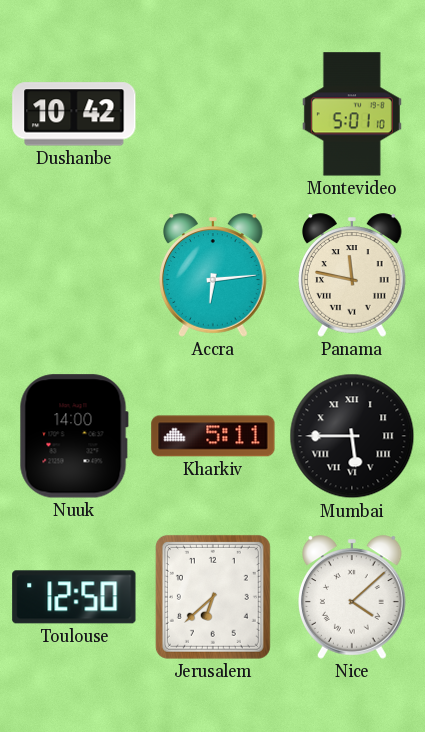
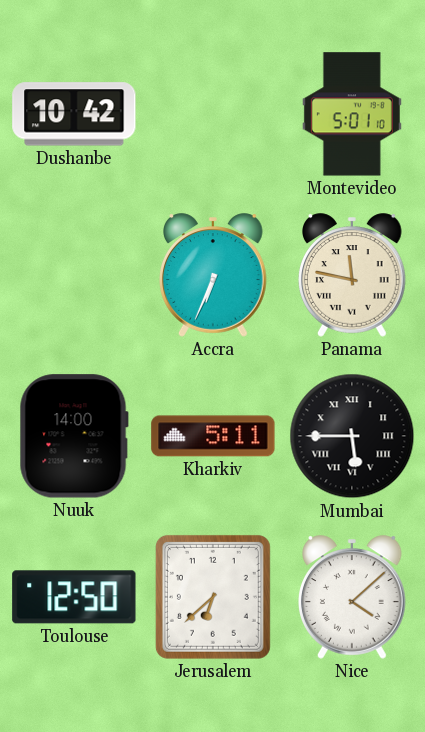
Accra: 6:14 -> 6:34 (214, 275)
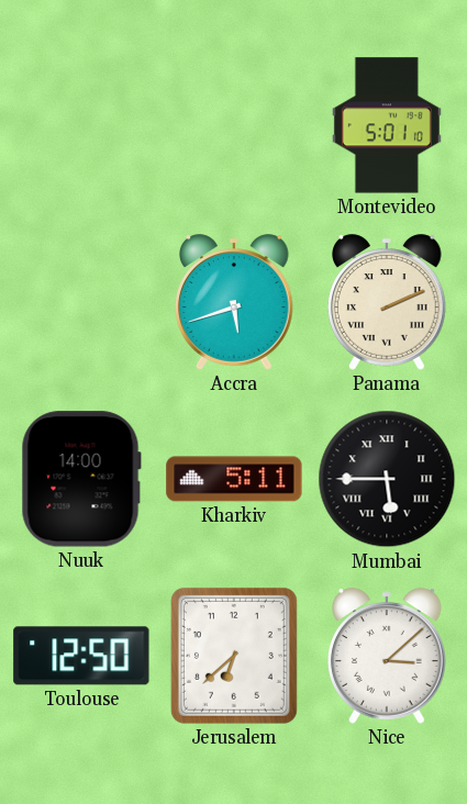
Dushanbe: 10:42 -> none (74, 114)
Accra: 6:34 -> 5:42 (235, 302)
Panama: 11:47 -> 2:11 (388, 302)
Nice: 4:08 -> 3:08 (388, 656)
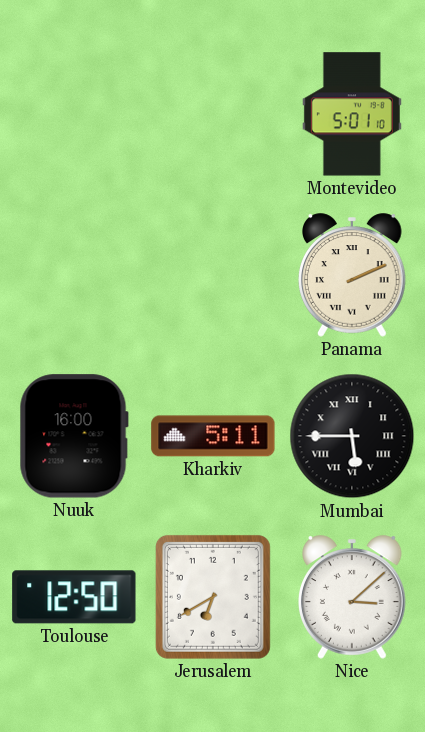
Accra: 5:42 -> none (235, 302)
Nuuk: 14:00 -> 16:00 (74, 436)
Jerusalem: 6:38 -> 6:40 (213, 597)
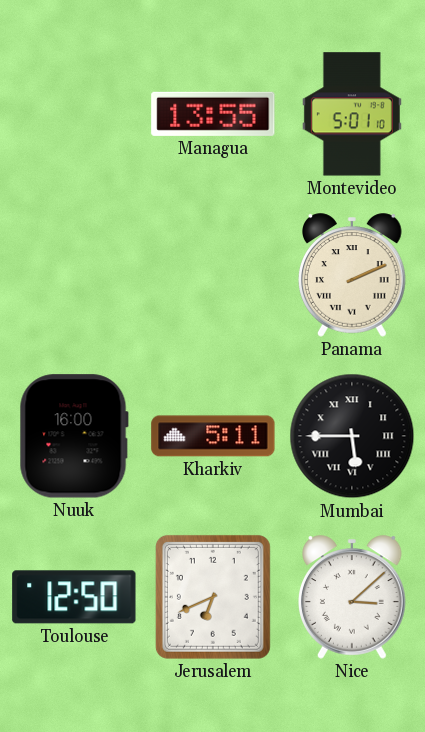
Managua: none -> 13:55 (213, 114)
Jerusalem: 6:40 -> 6:41 (213, 597)
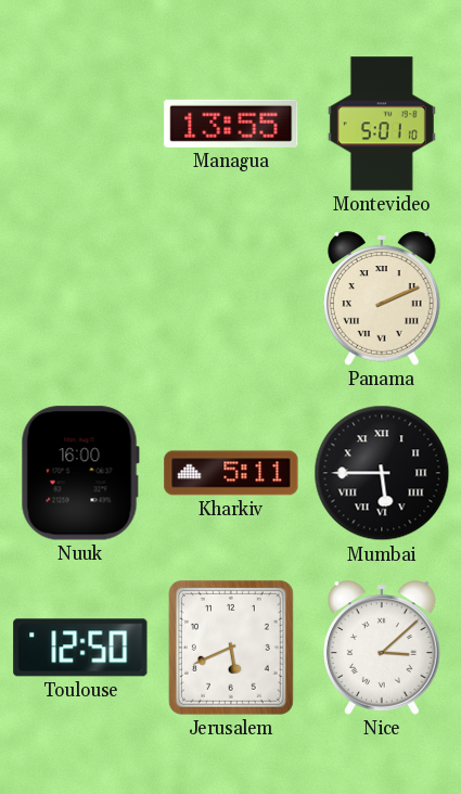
Jerusalem: 6:41 -> 5:41 (231, 648)
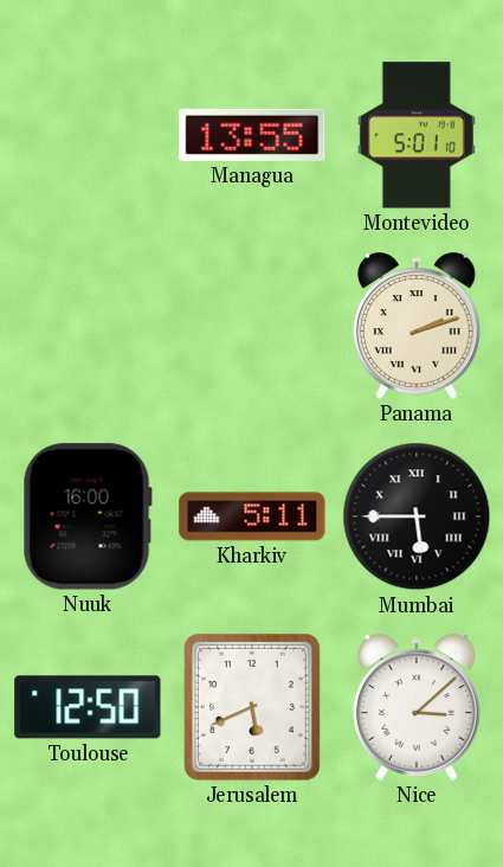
Panama: 2:11 -> 2:12 (418, 326)
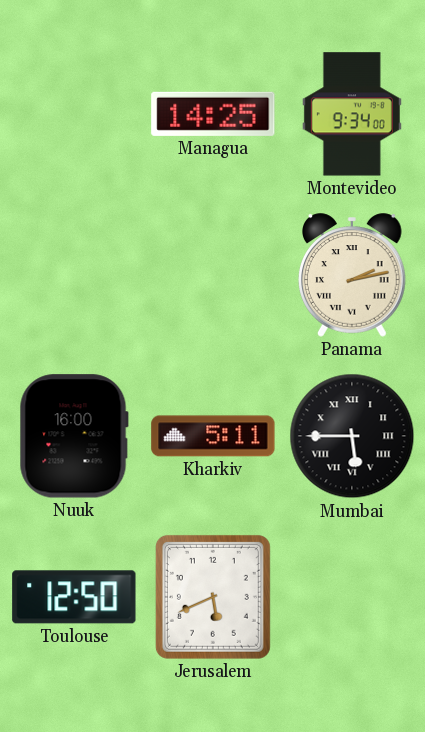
Managua: 13:55 -> 14:25 (213, 114)
Montevideo: 5:01 -> 9:34 (352, 114)
Panama: 2:12 -> 2:13 (353, 275)
Nice: 3:08 -> none (418, 707)
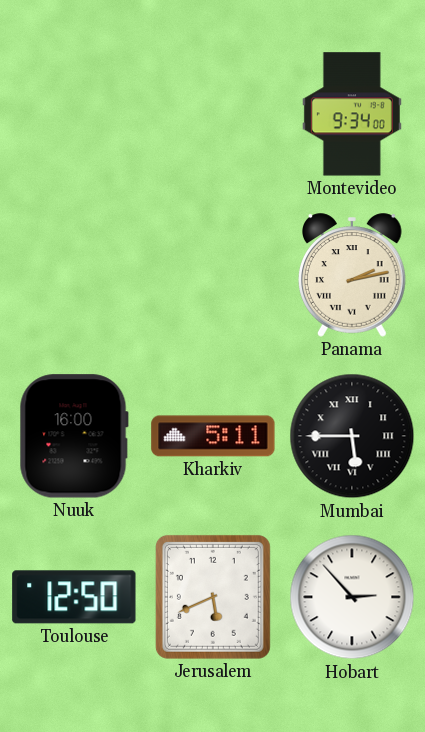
Managua: 14:25 -> none (213, 114)
Hobart: none -> 2:53 (352, 597)
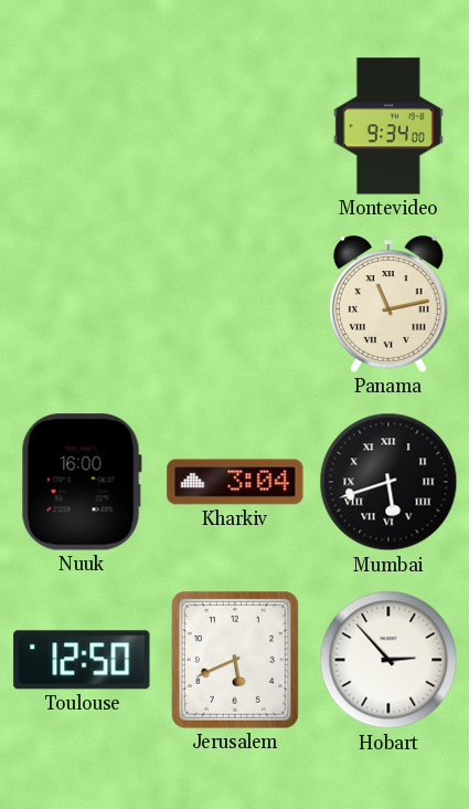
Panama: 2:13 -> 11:13 (390, 304)
Kharkiv: 5:11 -> 3:04 (235, 482)
Mumbai: 5:45 -> 5:42 (388, 482)
